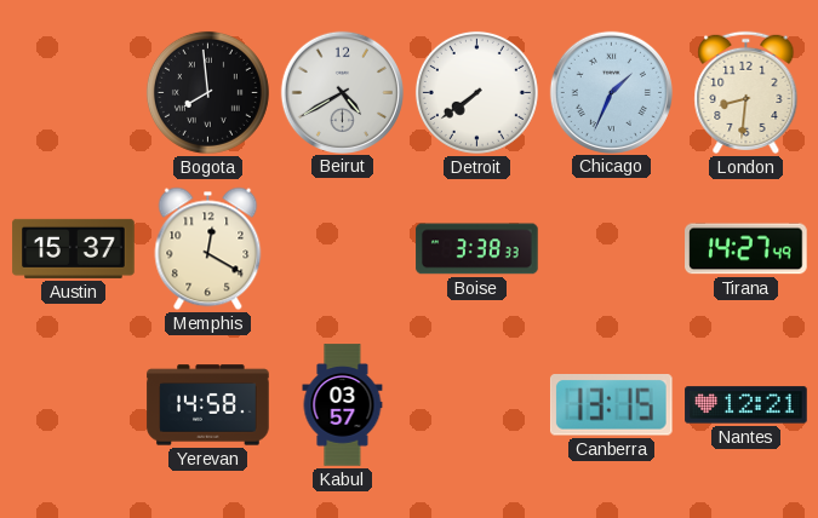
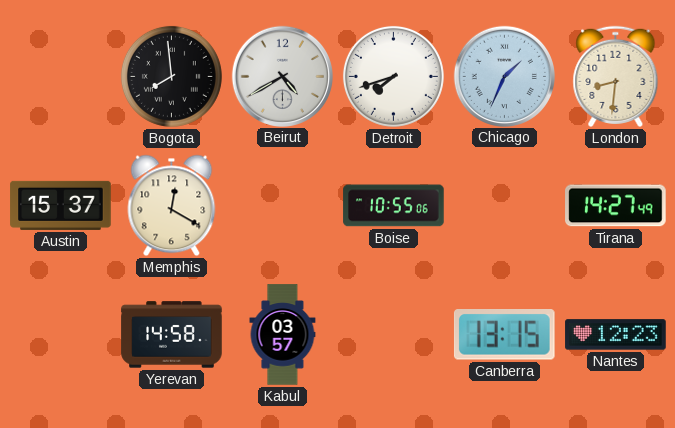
Detroit: 7:39 -> 7:42 (393, 76)
Boise: 3:38 -> 10:55 (394, 206)
Nantes: 12:21 -> 12:23 (616, 335)
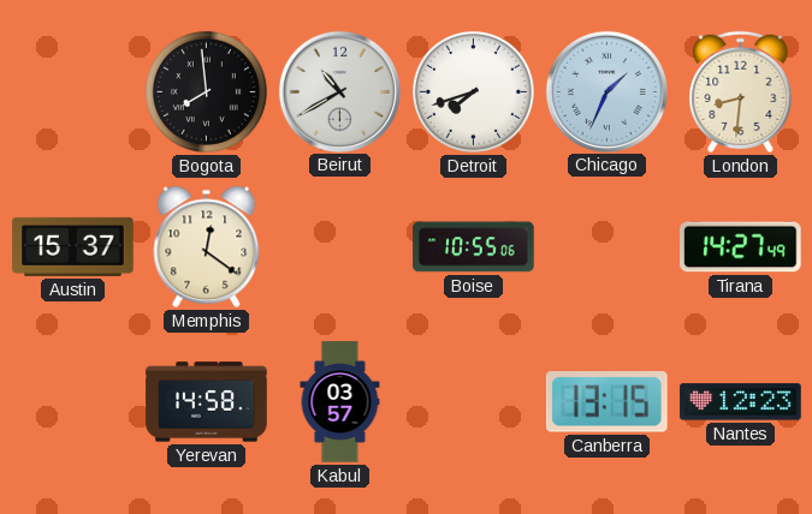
Beirut: 4:40 -> 10:40 (339, 91)
Memphis: 12:20 -> 12:21 (207, 247)
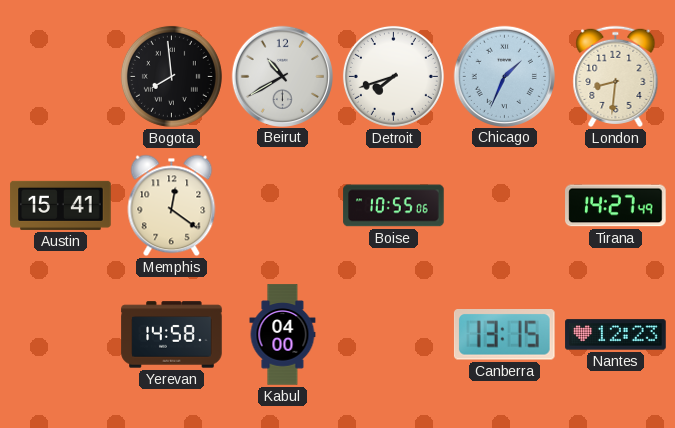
Austin: 15:37 -> 15:41 (61, 205)
Kabul: 03:57 -> 04:00 (283, 335)
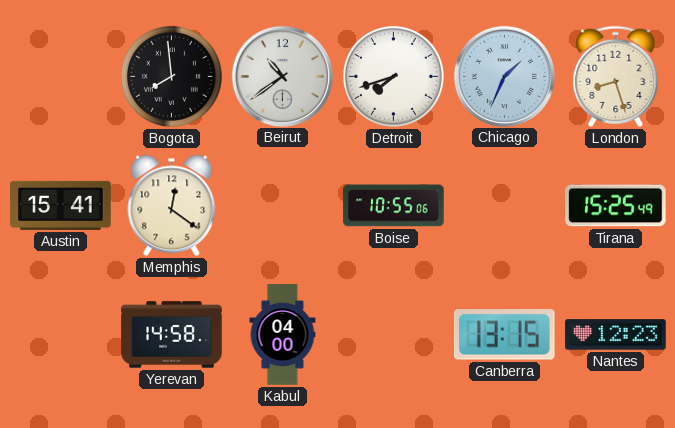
Beirut: 10:40 -> 10:39 (282, 76)
London: 8:31 -> 8:27 (616, 76)
Tirana: 14:27 -> 15:25 (616, 206)
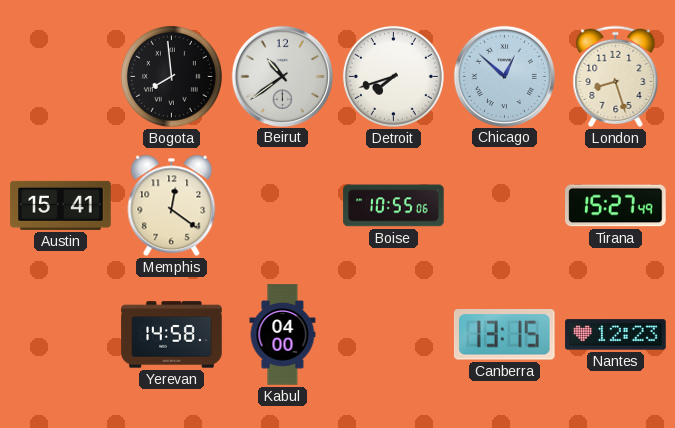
Chicago: 1:34 -> 12:52 (504, 76)
Tirana: 15:25 -> 15:27 (616, 206)
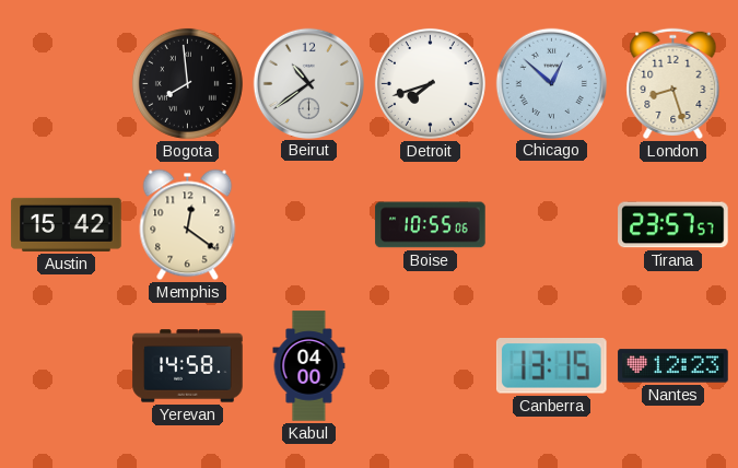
Austin: 15:41 -> 15:42 (67, 224)
Tirana: 15:27 -> 23:57 (673, 225)
